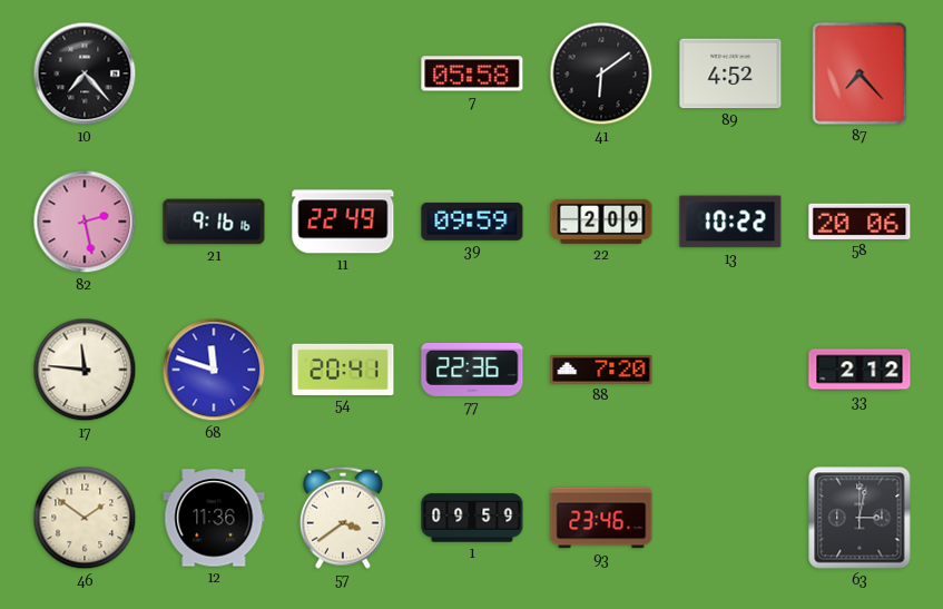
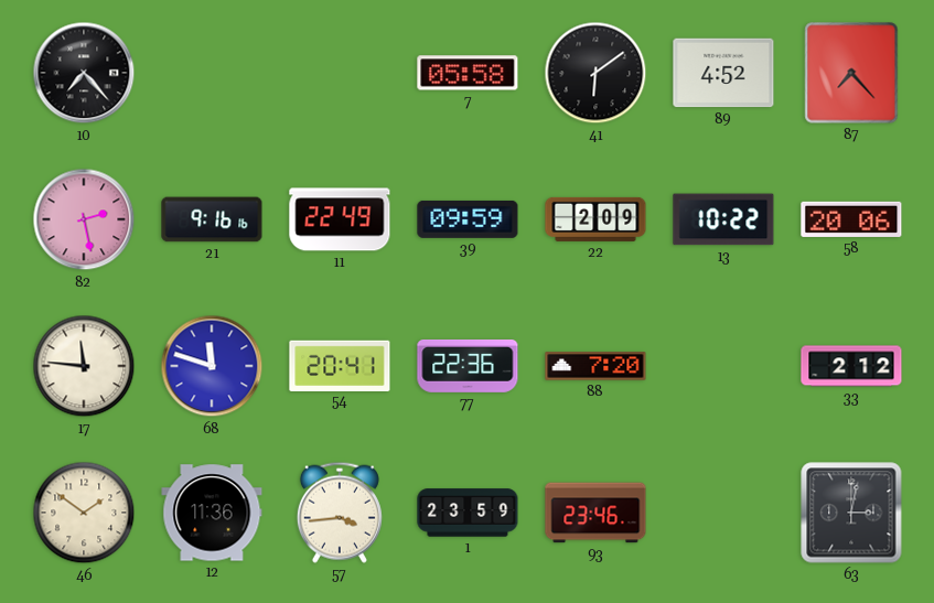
57: 3:39 -> 3:44 (340, 513)
1: 09:59 -> 23:59 (468, 513)
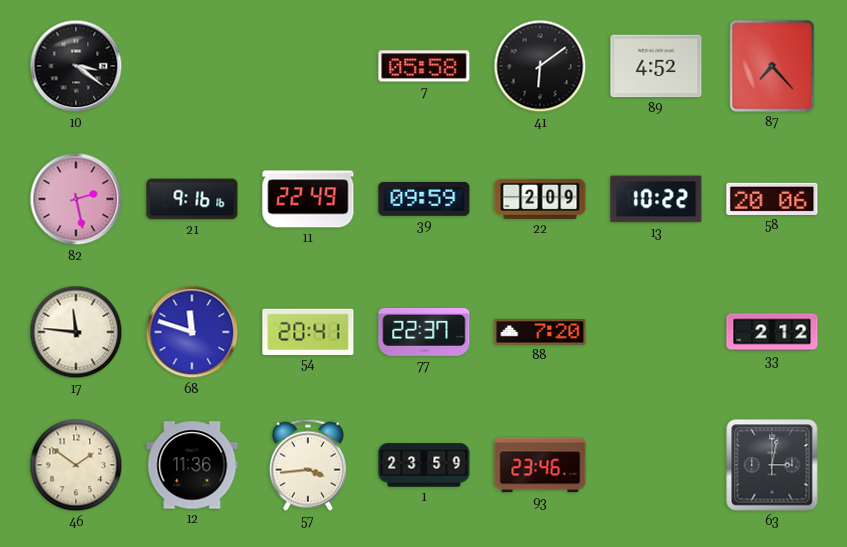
10: 7:23 -> 3:21 (76, 66)
77: 22:36 -> 22:37 (424, 332)
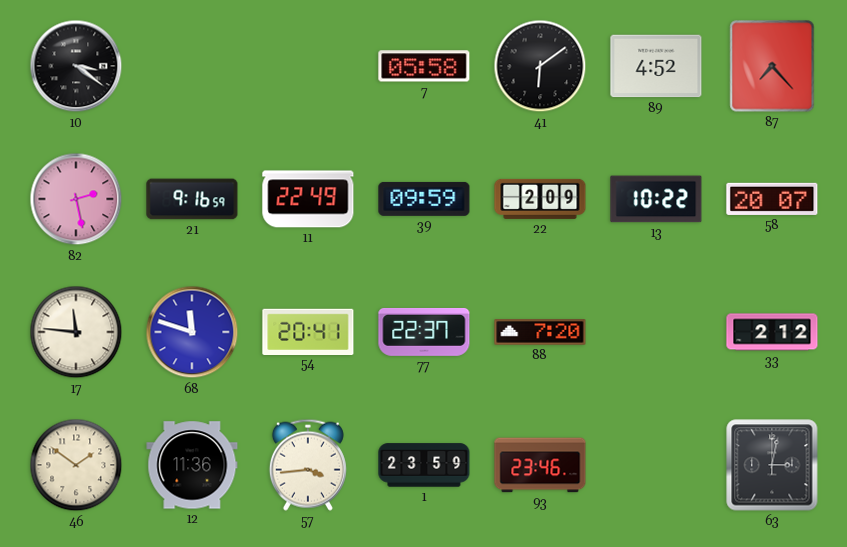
21: 9:16:16 -> 9:16:59 (192, 199)
58: 20:06 -> 20:07 (772, 199)
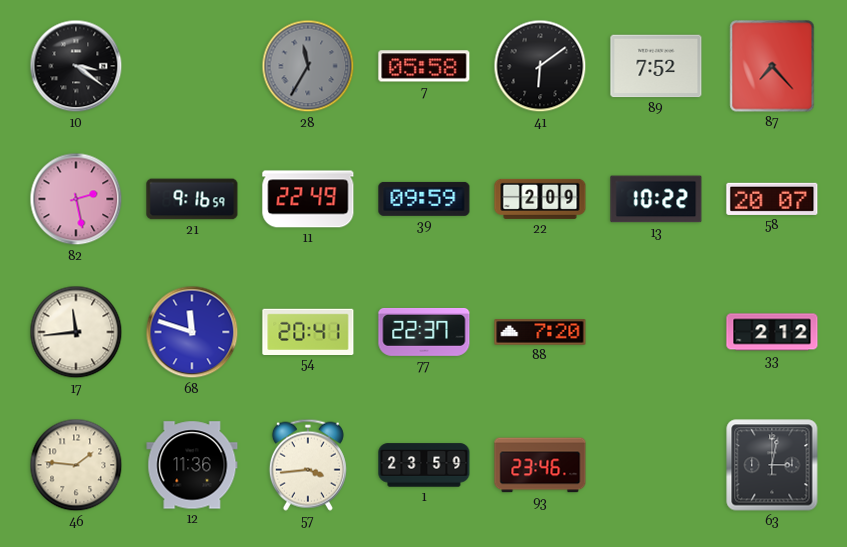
28: none -> 11:35 (308, 66)
89: 4:52 -> 7:52 (656, 66)
17: 11:46 -> 11:44 (76, 332)
46: 1:51 -> 1:46 (76, 465)
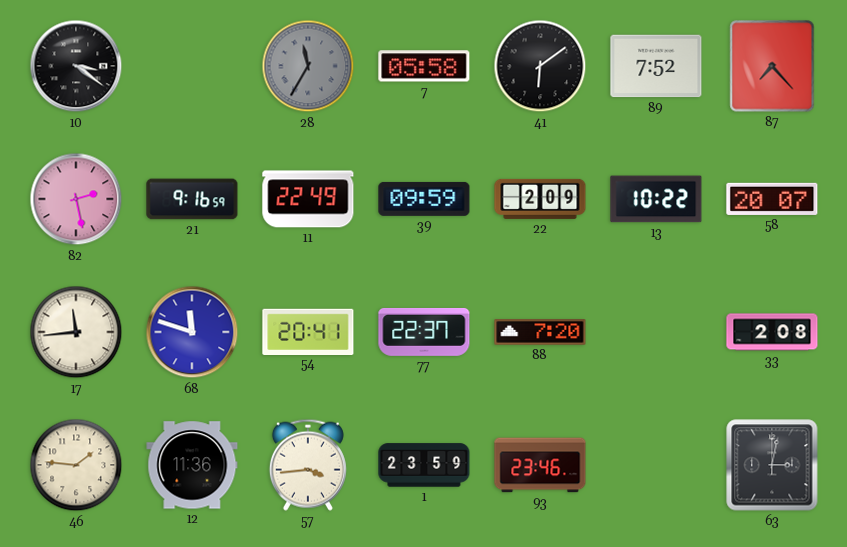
33: 2:12 -> 2:08 (772, 332)
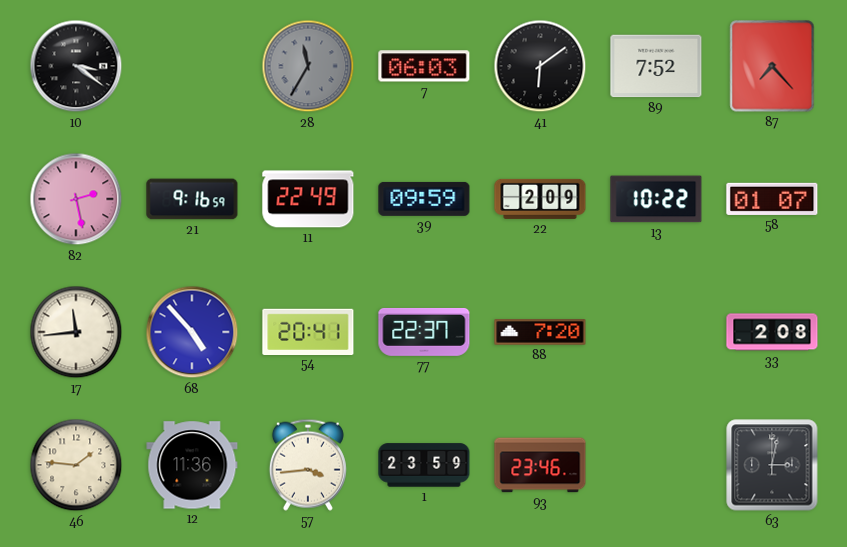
7: 05:58 -> 06:03 (424, 66)
58: 20:07 -> 01:07 (772, 199)
68: 11:48 -> 4:53 (192, 332)
